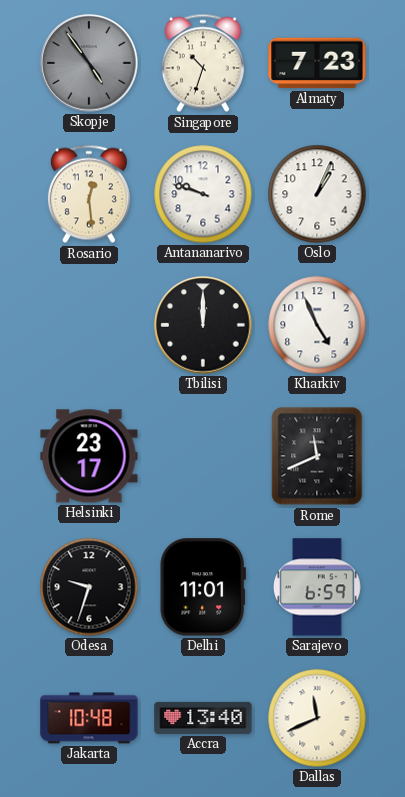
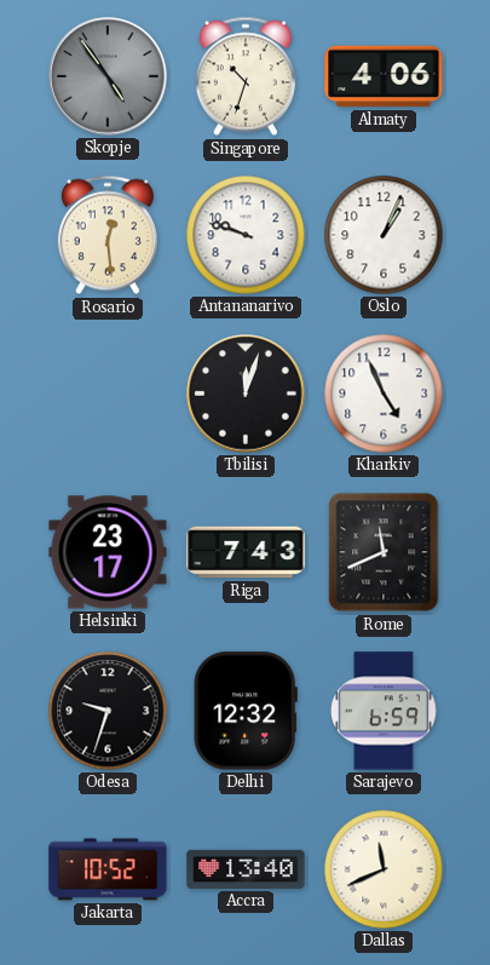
Almaty: 7:23 -> 4:06 (384, 76)
Tbilisi: 12:00 -> 12:03 (246, 394)
Riga: none -> 7:43 (246, 552)
Delhi: 11:01 -> 12:32 (246, 711)
Jakarta: 10:48 -> 10:52 (108, 869)
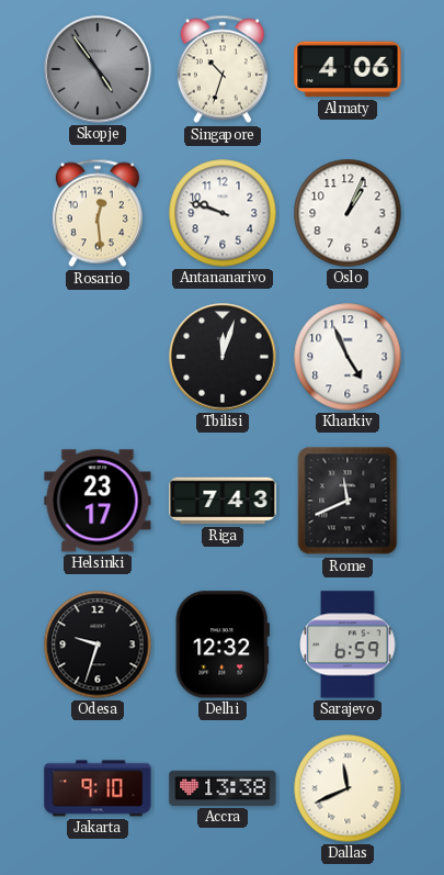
Jakarta: 10:52 -> 9:10 (98, 788)
Accra: 13:40 -> 13:38 (223, 788)
